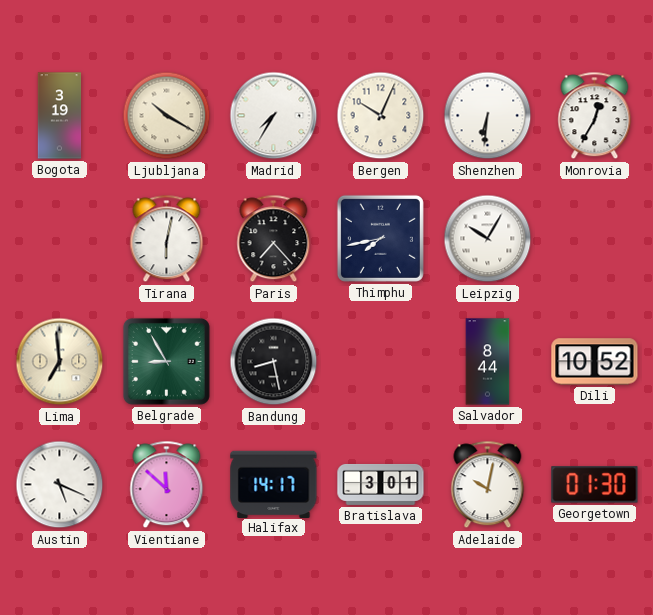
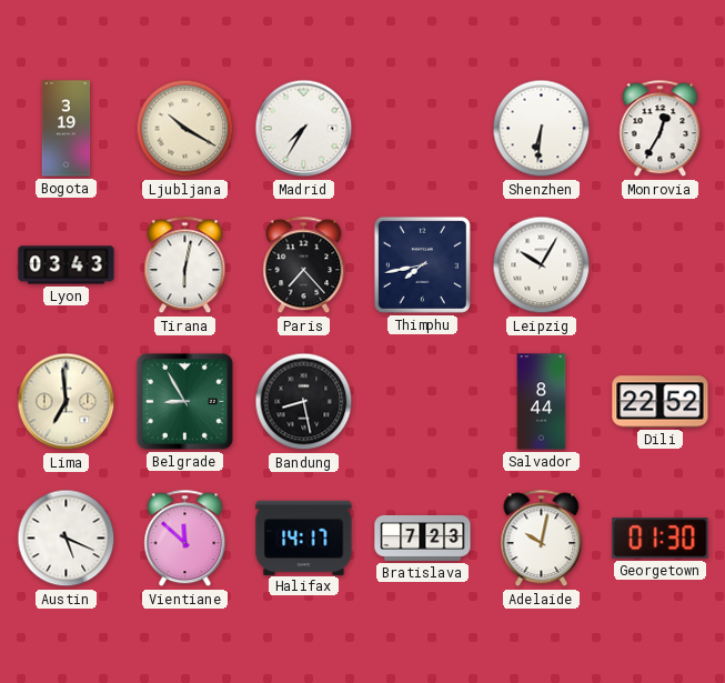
Bergen: 10:04 -> none (381, 116)
Lyon: none -> 03:43 (67, 265)
Dili: 10:52 -> 22:52 (661, 402)
Bratislava: 3:01 -> 7:23 (423, 538)
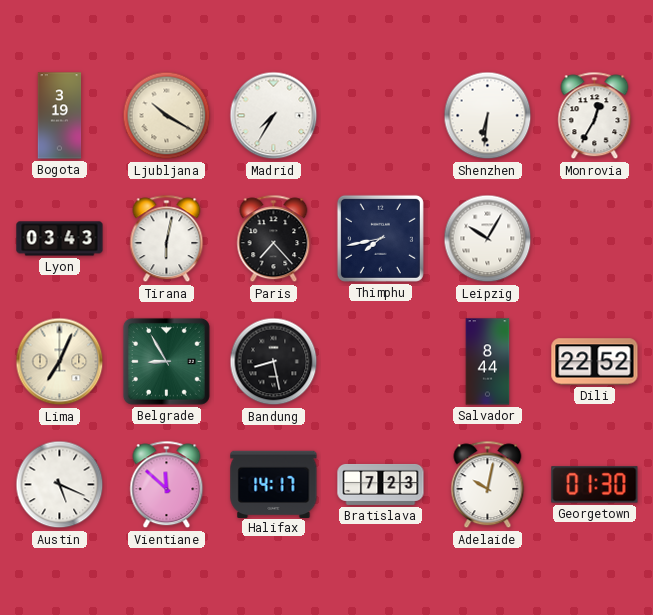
Lima: 6:59 -> 7:04 (60, 362)
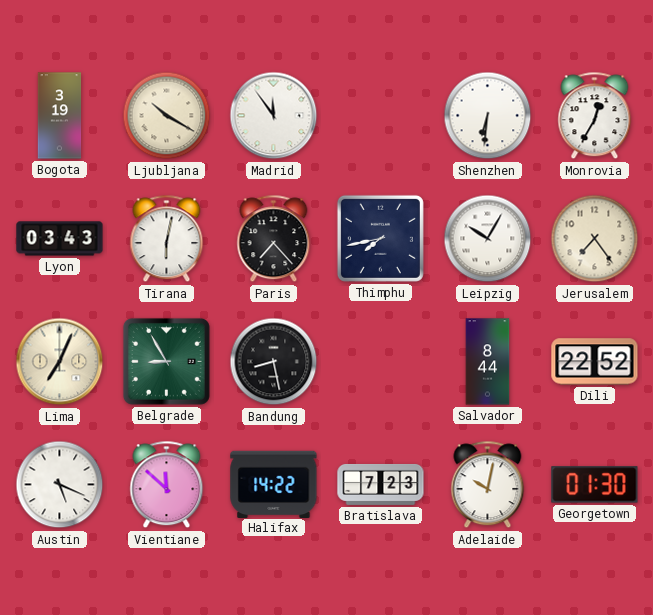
Madrid: 7:35 -> 11:54 (274, 116)
Jerusalem: none -> 7:24 (595, 239)
Halifax: 14:17 -> 14:22 (274, 484)
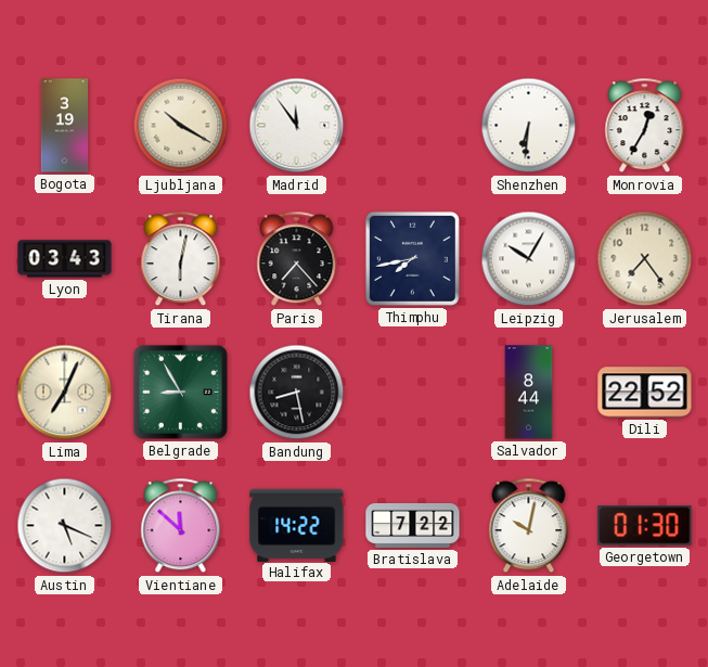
Bratislava: 7:23 -> 7:22 (413, 525)
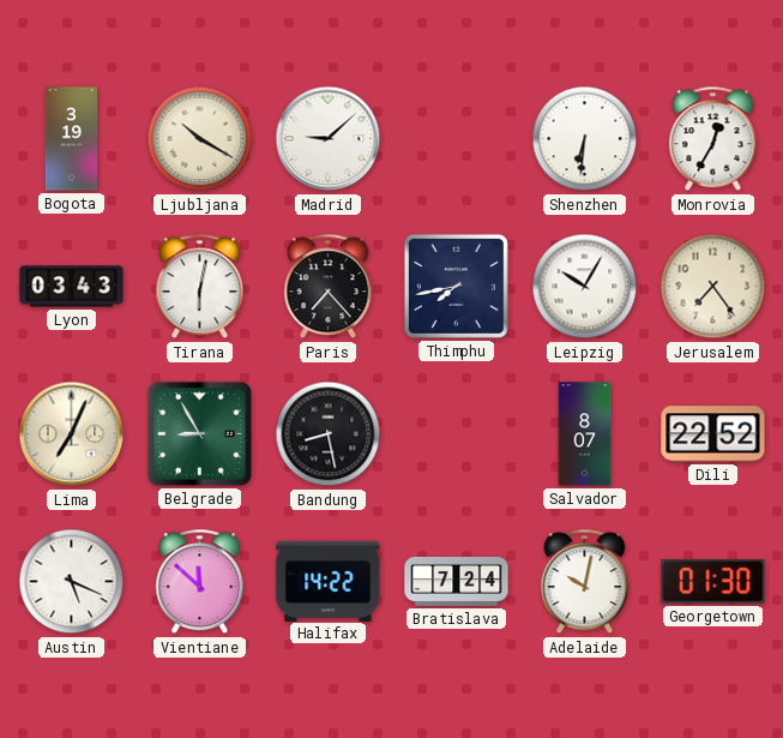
Madrid: 11:54 -> 9:08 (329, 139)
Salvador: 8:44 -> 8:07 (585, 434)
Bratislava: 7:22 -> 7:24 (457, 581)
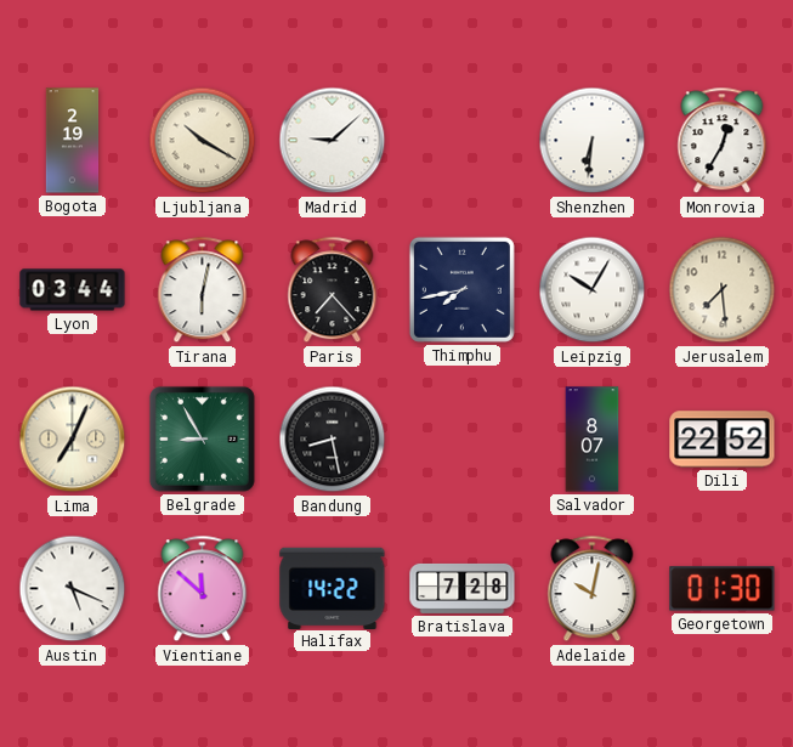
Bogota: 3:19 -> 2:19 (73, 141)
Lyon: 03:43 -> 03:44 (73, 290)
Jerusalem: 7:24 -> 7:29 (723, 290)
Bratislava: 7:24 -> 7:28 (463, 588)
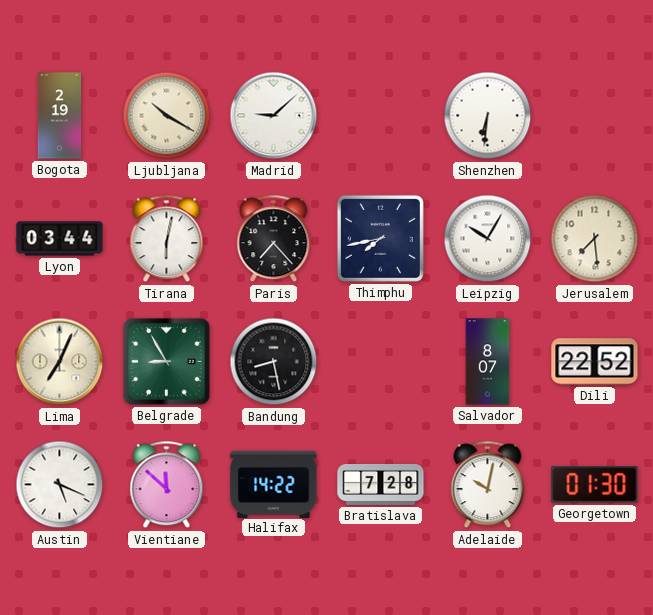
Monrovia: 12:35 -> none (723, 141)
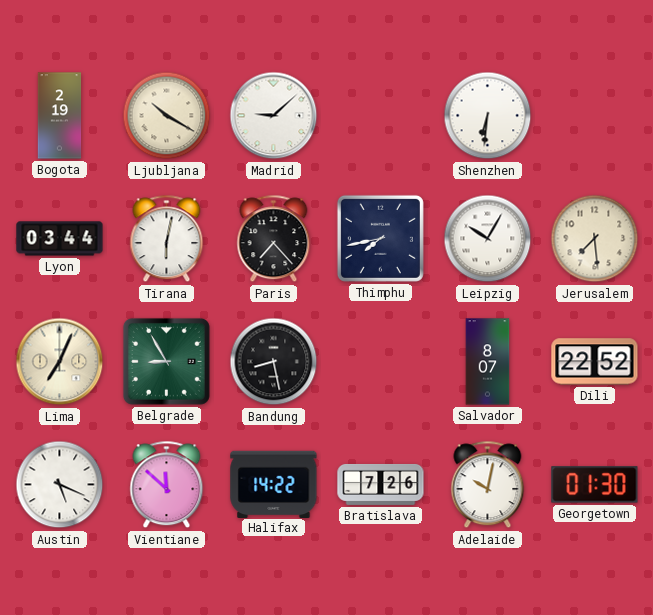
Bratislava: 7:28 -> 7:26 (381, 484)
